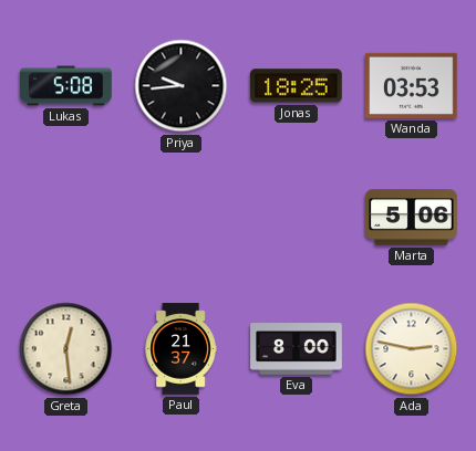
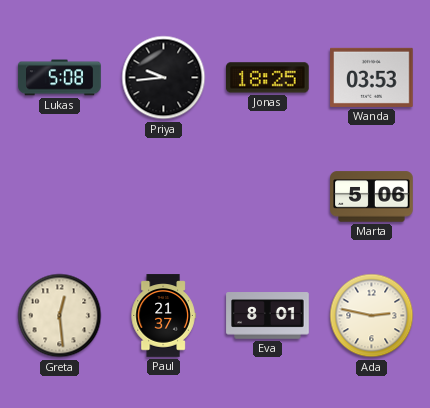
Eva: 8:00 -> 8:01 (268, 316)
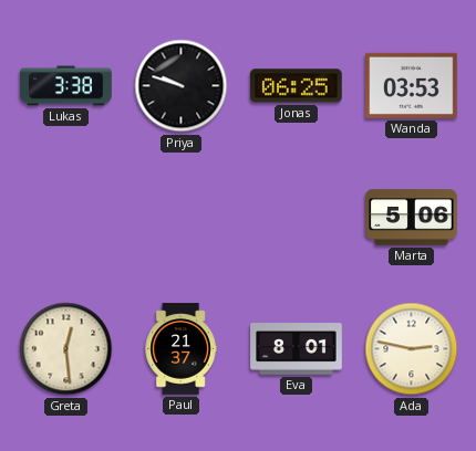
Lukas: 5:08 -> 3:38 (66, 86)
Priya: 9:44 -> 9:48 (182, 86)
Jonas: 18:25 -> 06:25 (297, 86)
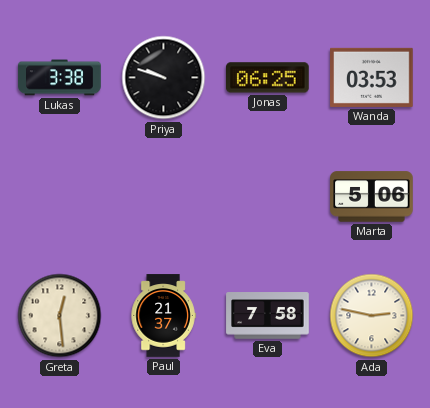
Eva: 8:01 -> 7:58 (268, 316)
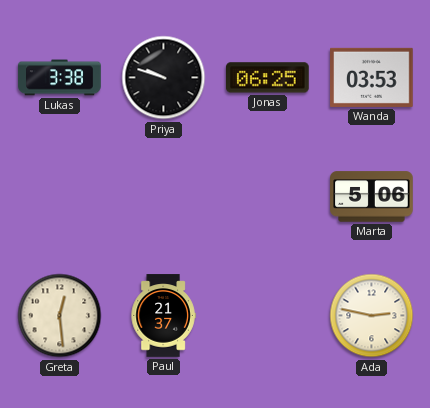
Eva: 7:58 -> none (268, 316)
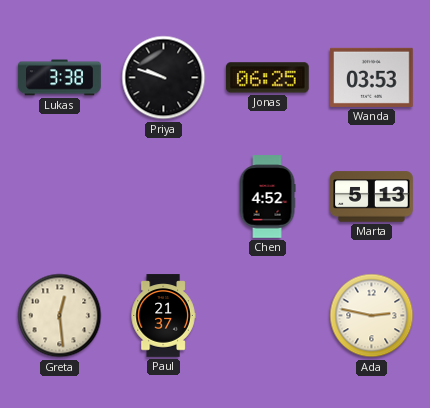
Chen: none -> 4:52 (267, 197)
Marta: 5:06 -> 5:13 (372, 197)
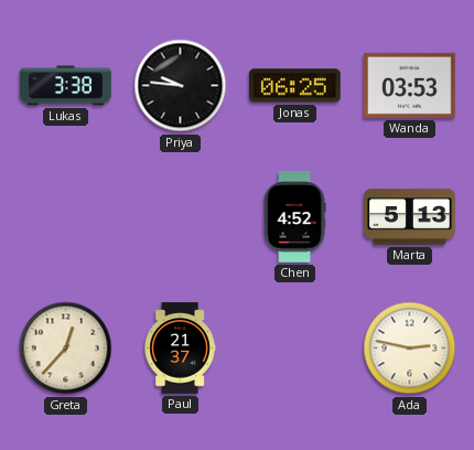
Priya: 9:48 -> 9:46 (181, 86)
Greta: 12:29 -> 12:37 (66, 349)
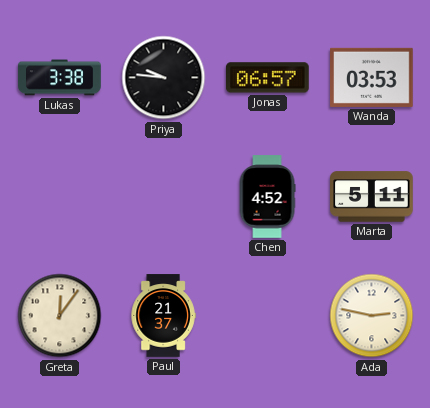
Jonas: 06:25 -> 06:57 (268, 78)
Marta: 5:13 -> 5:11 (372, 197)
Greta: 12:37 -> 12:06 (60, 316)
